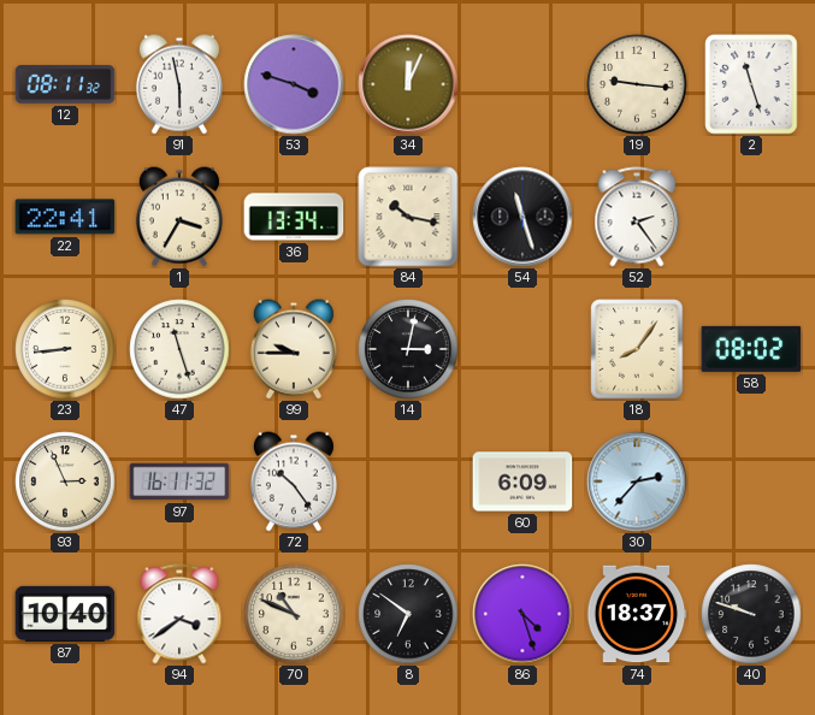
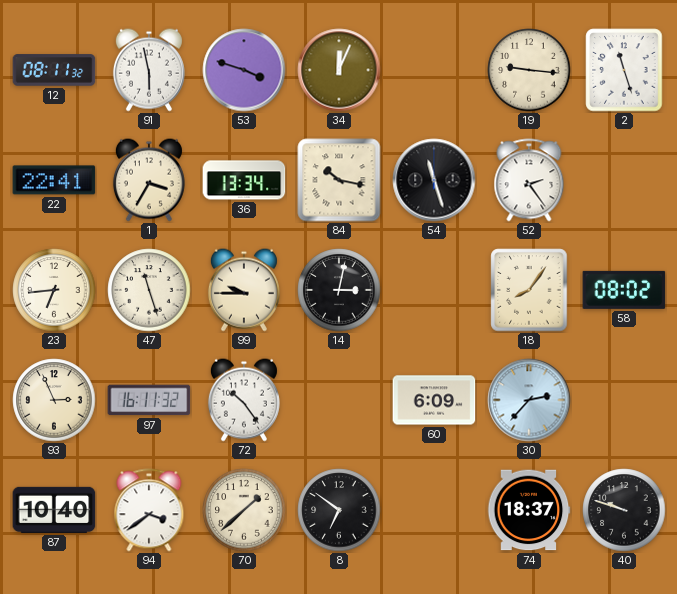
23: 8:44 -> 6:44 (54, 290)
70: 10:49 -> 1:38 (244, 510)
86: 4:27 -> none (522, 614)
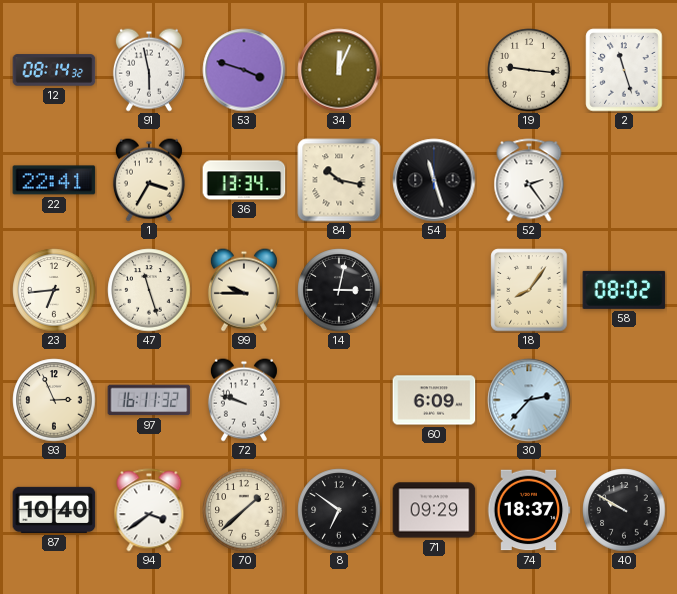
12: 08:11 -> 08:14 (54, 70)
72: 10:24 -> 9:48 (244, 400)
71: none -> 09:29 (434, 510)
40: 9:48 -> 9:50 (624, 510)
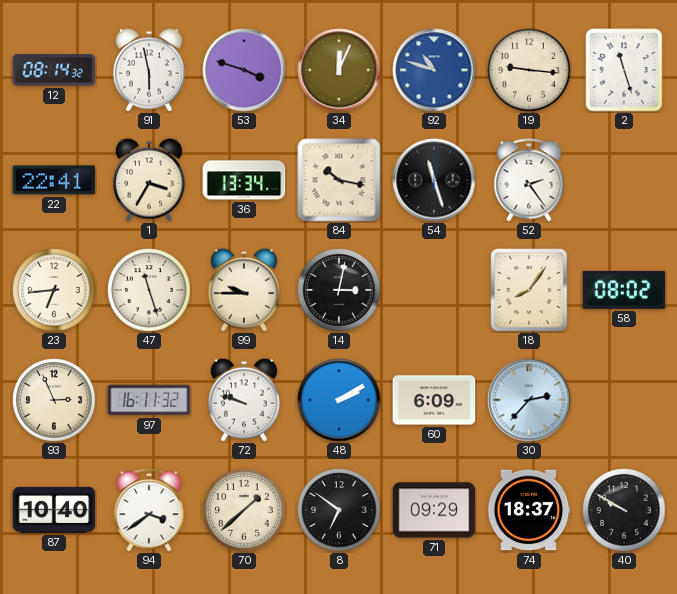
92: none -> 10:48 (434, 70)
48: none -> 2:10 (339, 400)
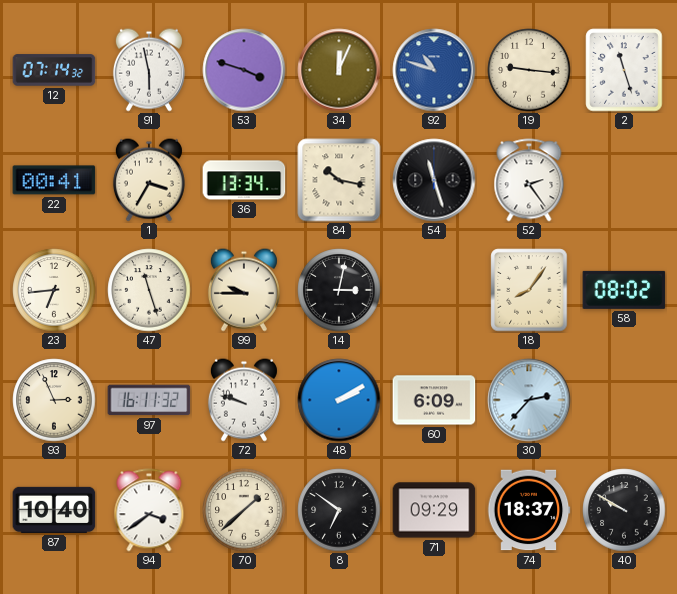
12: 08:14 -> 07:14 (54, 70)
22: 22:41 -> 00:41 (54, 180)
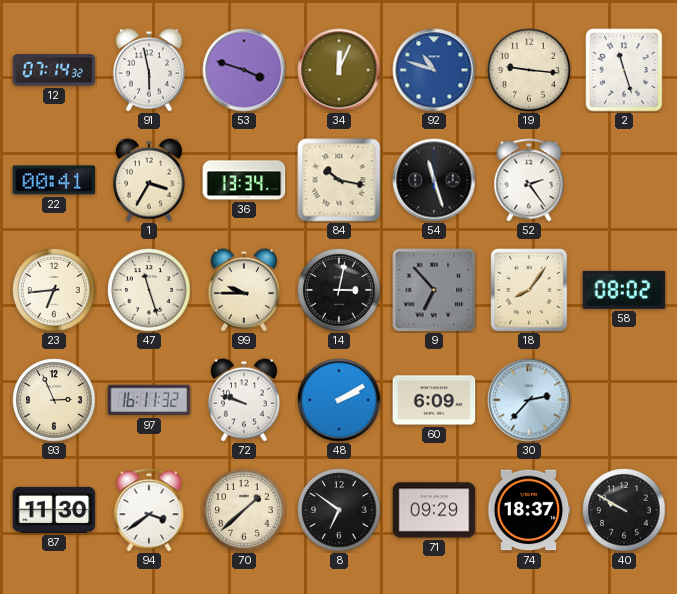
9: none -> 6:53 (434, 290)
87: 10:40 -> 11:30 (54, 510)
